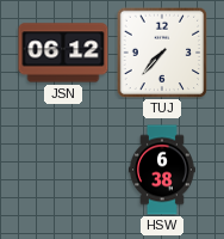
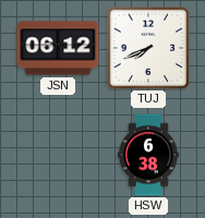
TUJ: 7:37 -> 7:41 (148, 48)
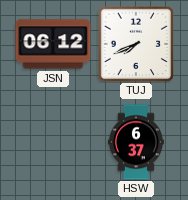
HSW: 6:38 -> 6:37 (136, 142)
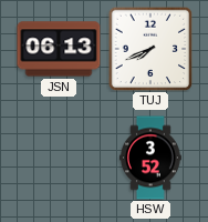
JSN: 06:12 -> 06:13 (59, 49)
HSW: 6:37 -> 3:52 (150, 158)
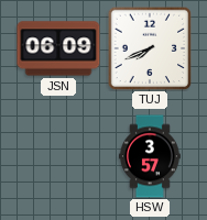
JSN: 06:13 -> 06:09 (58, 48)
HSW: 3:52 -> 3:57 (150, 156)
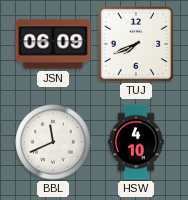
BBL: none -> 11:41 (53, 142)
HSW: 3:57 -> 4:10 (136, 142)
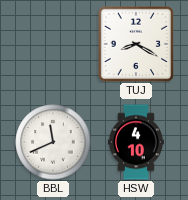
JSN: 06:09 -> none (53, 44)
TUJ: 7:41 -> 8:20 (136, 44)
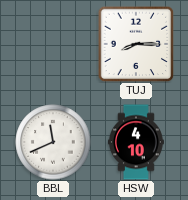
TUJ: 8:20 -> 8:15 (136, 44)
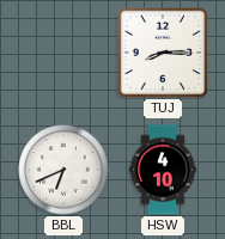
BBL: 11:41 -> 6:41 (63, 170)
